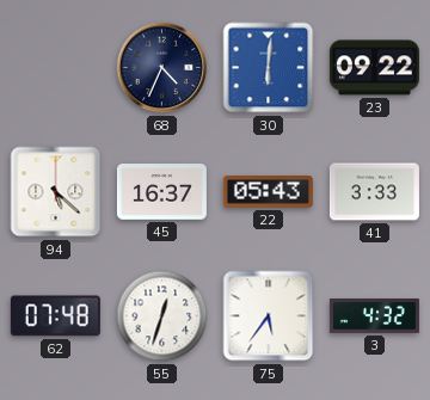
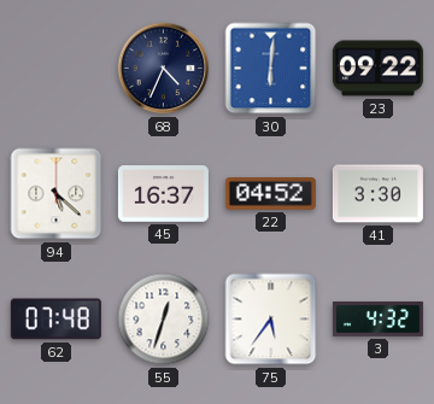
22: 05:43 -> 04:52 (270, 194)
41: 3:33 -> 3:30 (377, 194)
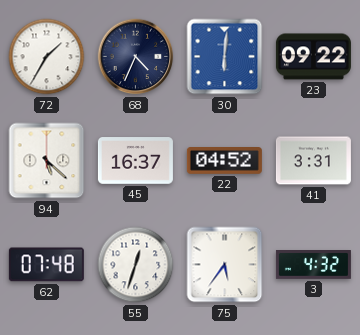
72: none -> 1:35 (47, 57)
41: 3:30 -> 3:31 (313, 161)
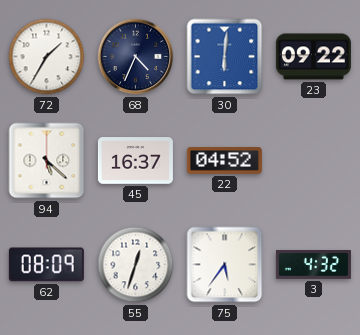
41: 3:31 -> none (313, 161)
62: 07:48 -> 08:09 (46, 265)
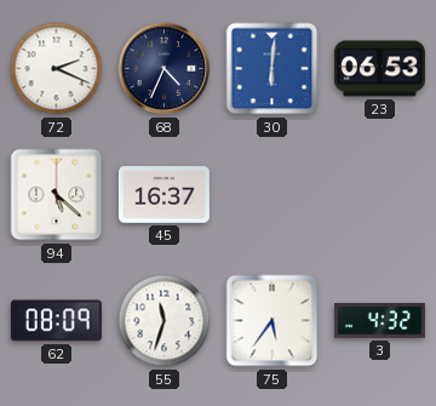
72: 1:35 -> 2:19 (57, 69)
23: 09:22 -> 06:53 (379, 69)
22: 04:52 -> none (224, 161)
55: 12:33 -> 11:33 (165, 321)
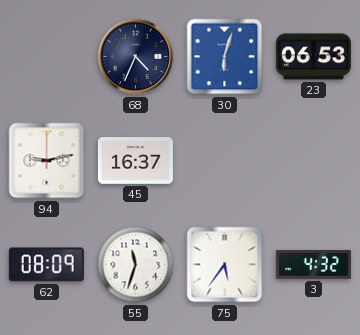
72: 2:19 -> none (57, 69)
30: 6:01 -> 6:03 (225, 57)
94: 5:22 -> 9:13 (47, 161)
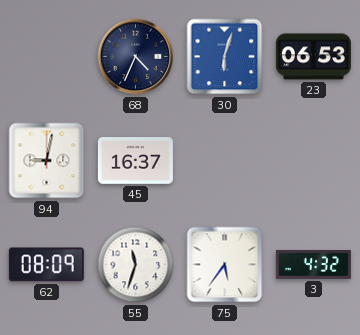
94: 9:13 -> 9:02 (47, 161)
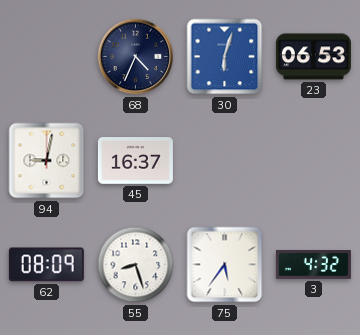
55: 11:33 -> 8:27 (136, 265)
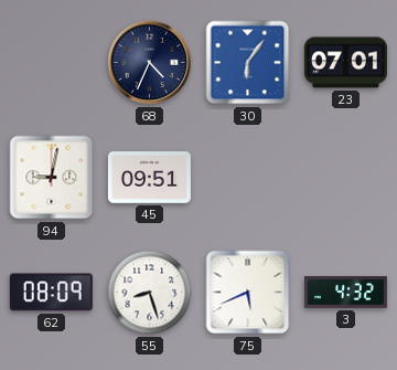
30: 6:03 -> 6:06 (248, 63)
23: 06:53 -> 07:01 (345, 63)
45: 16:37 -> 09:51 (149, 178)
75: 5:36 -> 5:41 (248, 293)
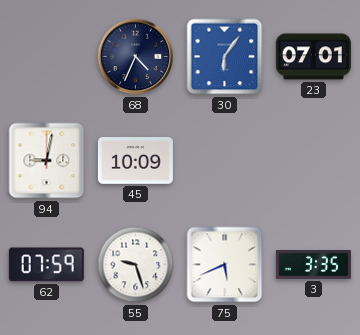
45: 09:51 -> 10:09 (135, 161)
62: 08:09 -> 07:59 (46, 265)
55: 8:27 -> 9:27 (136, 265)
3: 4:32 -> 3:35 (313, 265)
